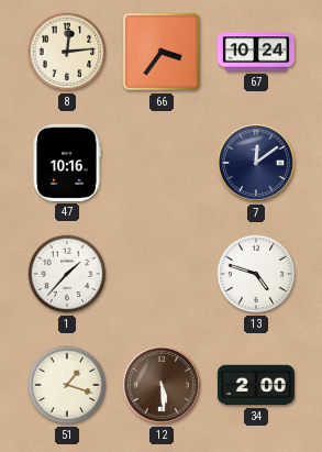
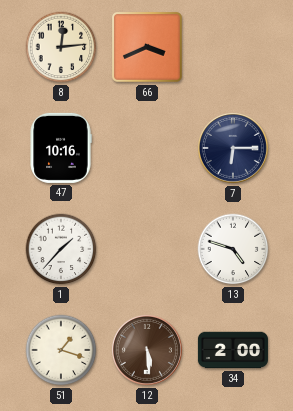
66: 3:36 -> 3:41 (147, 47)
67: 10:24 -> none (256, 52)
7: 12:09 -> 6:15 (233, 148)
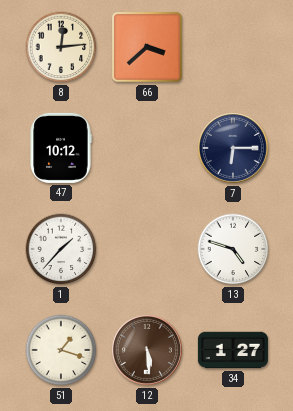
66: 3:41 -> 3:38 (147, 47)
47: 10:16 -> 10:12 (61, 148)
34: 2:00 -> 1:27 (233, 350)
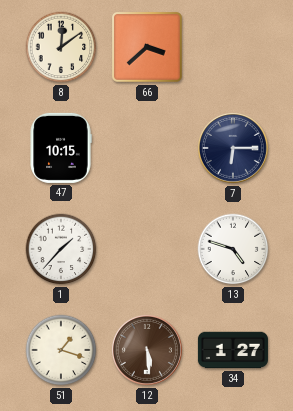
8: 12:14 -> 12:09 (61, 47)
47: 10:12 -> 10:15 (61, 148)
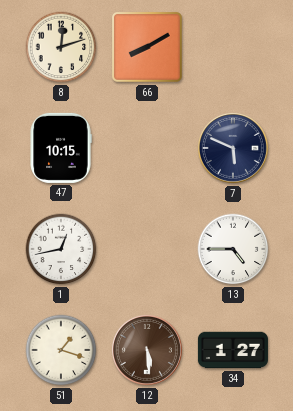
8: 12:09 -> 12:12 (61, 47)
66: 3:38 -> 8:10 (147, 47)
7: 6:15 -> 5:49 (233, 148)
1: 1:37 -> 12:43 (61, 249)
13: 4:48 -> 4:45 (233, 249)
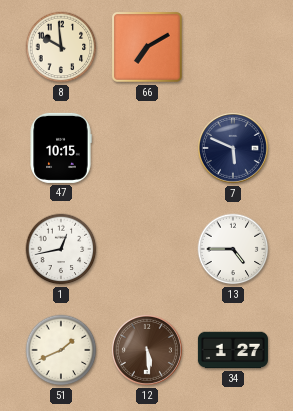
8: 12:12 -> 9:59 (61, 47)
66: 8:10 -> 7:10 (147, 47)
51: 1:18 -> 1:41 (61, 350)
